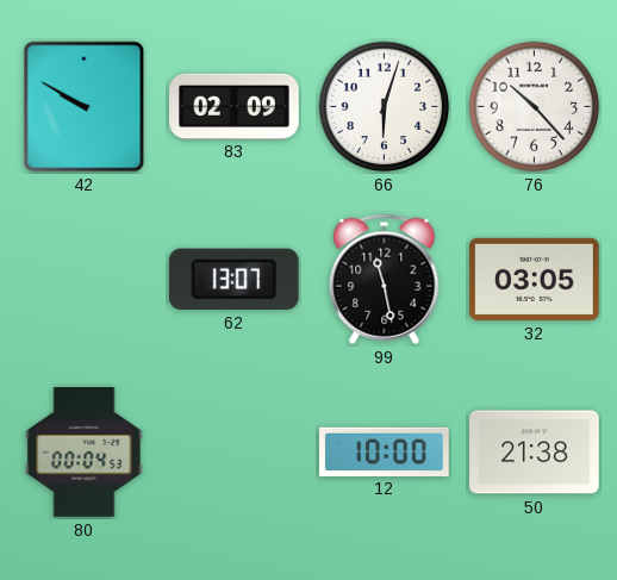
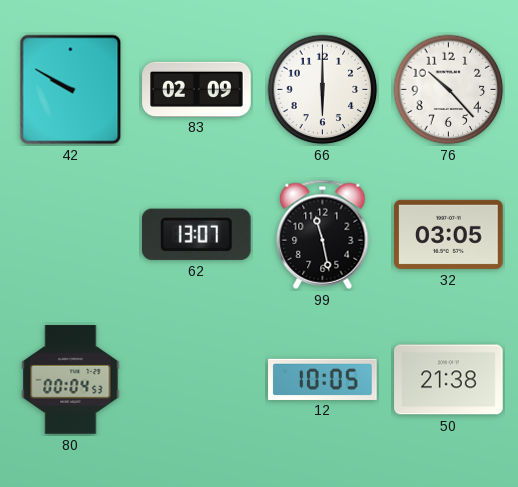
66: 6:03 -> 6:00 (323, 90)
12: 10:00 -> 10:05 (323, 379)
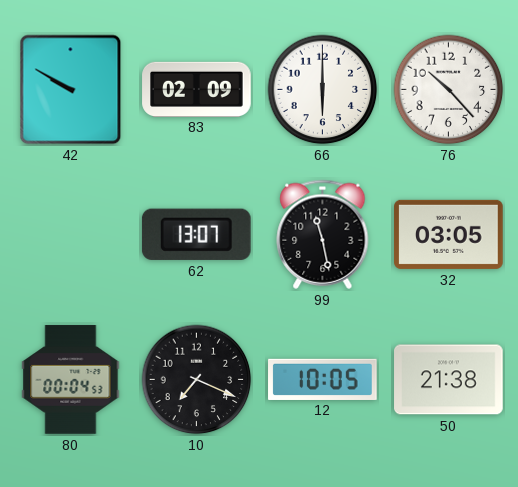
10: none -> 7:19 (197, 380)
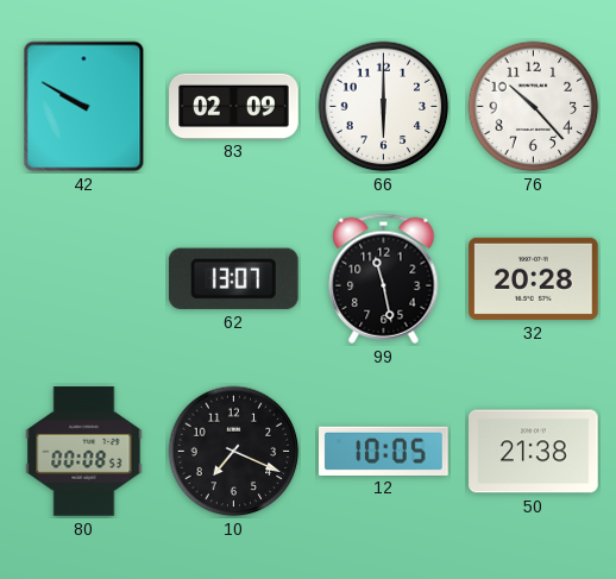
32: 03:05 -> 20:28 (534, 278)
80: 00:04 -> 00:08 (84, 452)
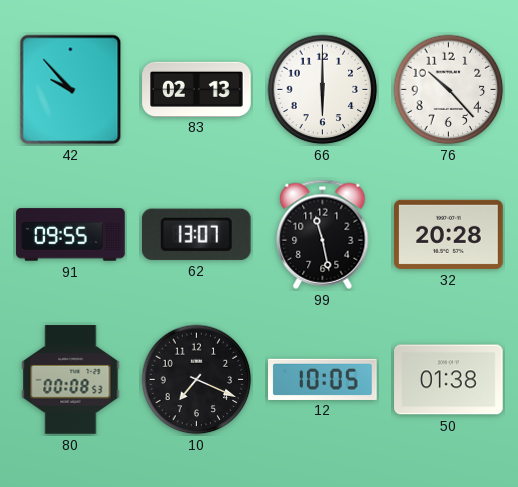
42: 9:50 -> 9:53 (71, 90)
83: 02:09 -> 02:13 (197, 89)
91: none -> 09:55 (71, 235)
50: 21:38 -> 01:38 (449, 380)
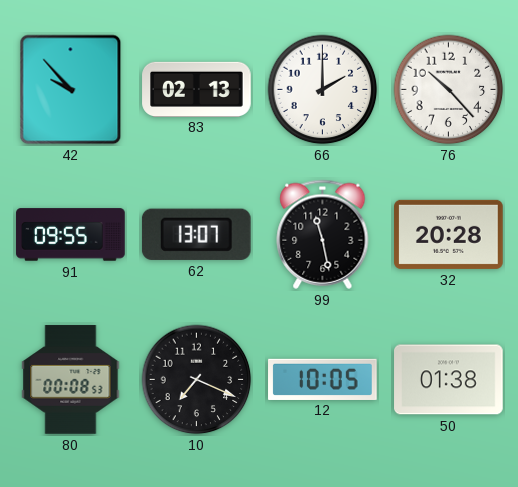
66: 6:00 -> 2:00 (323, 90)
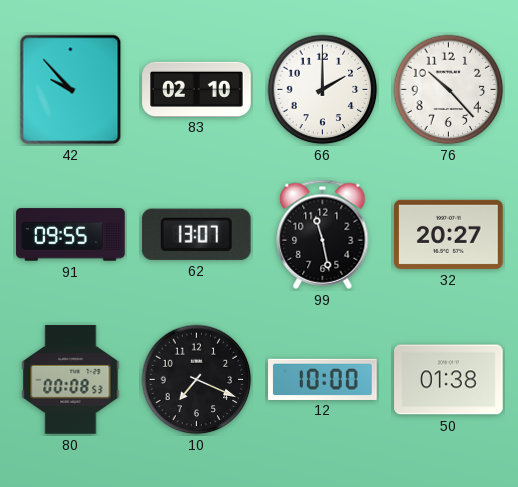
83: 02:13 -> 02:10 (197, 89)
32: 20:28 -> 20:27 (449, 234)
12: 10:05 -> 10:00 (323, 379)
